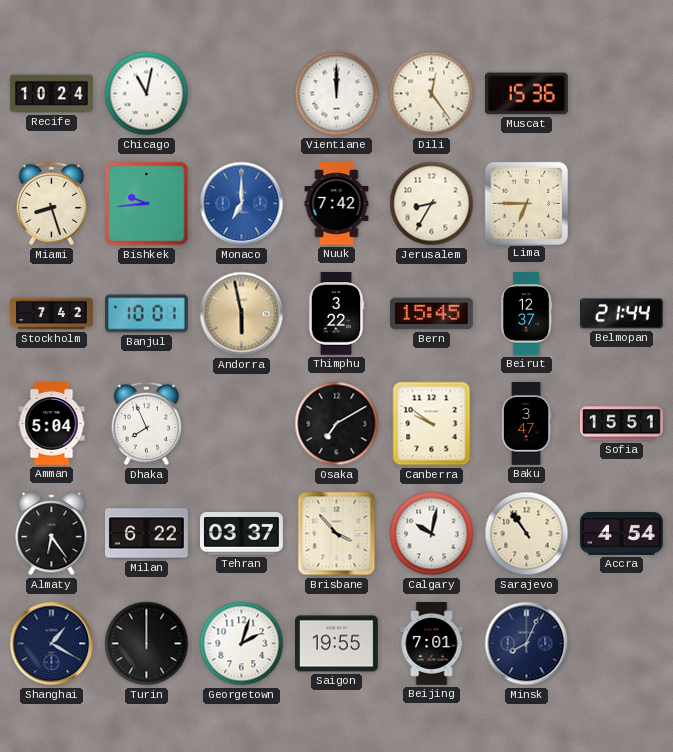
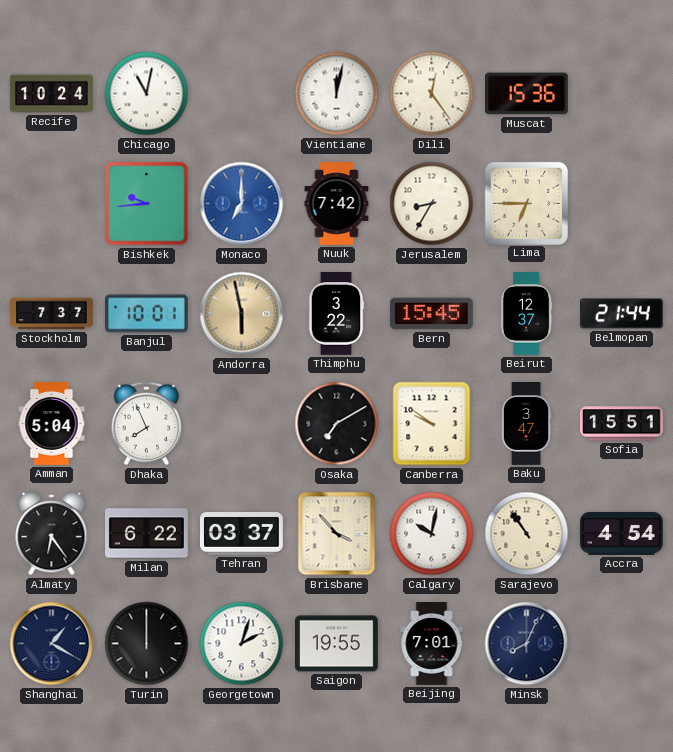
Vientiane: 12:00 -> 12:02 (337, 94)
Miami: 8:27 -> none (52, 204)
Stockholm: 7:42 -> 7:37 (52, 314)
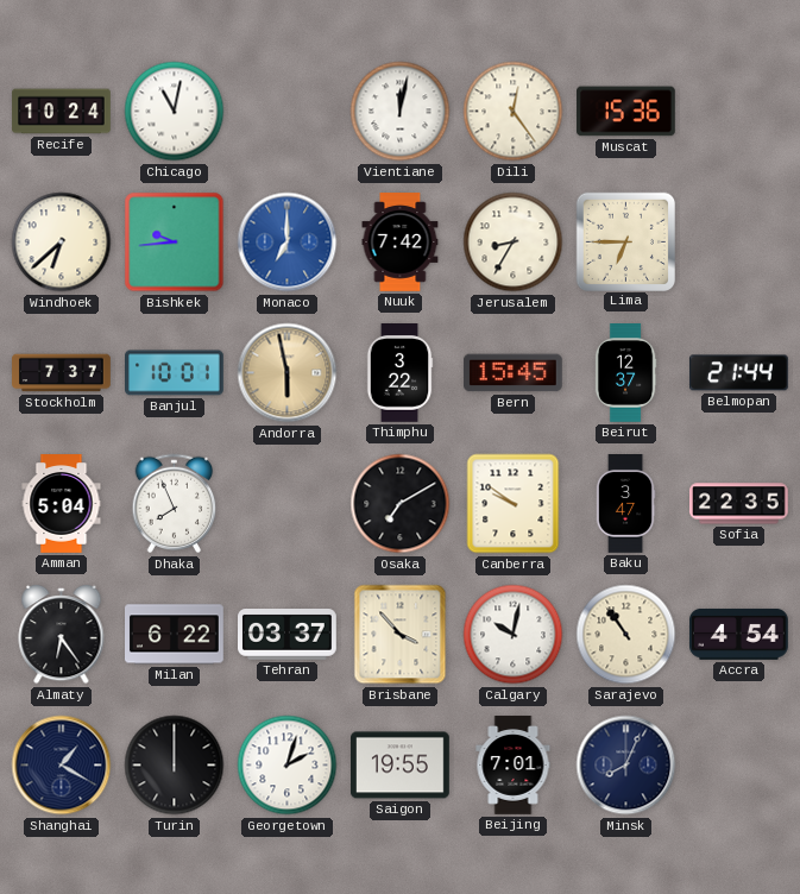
Windhoek: none -> 6:38 (62, 243)
Sofia: 15:51 -> 22:35 (739, 504)
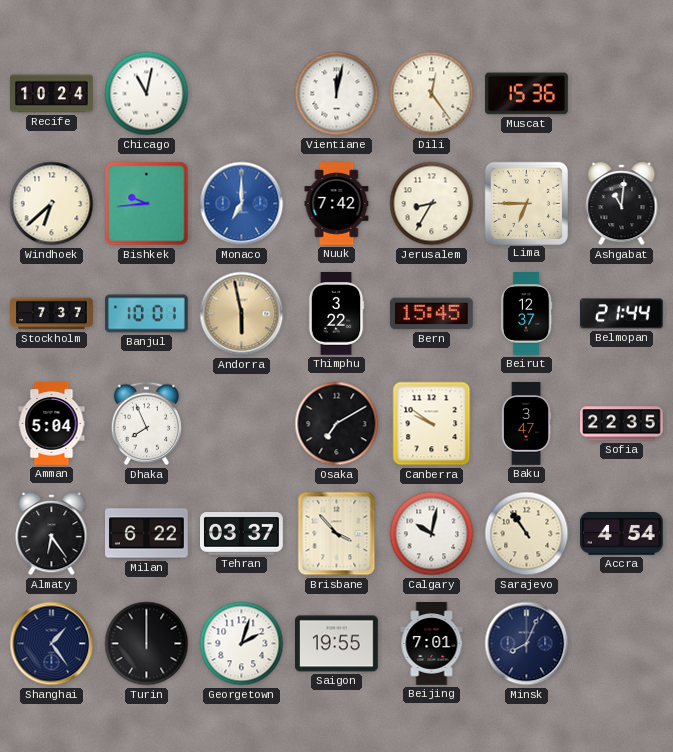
Ashgabat: none -> 11:01 (622, 204)
Shanghai: 1:20 -> 1:24 (52, 644)
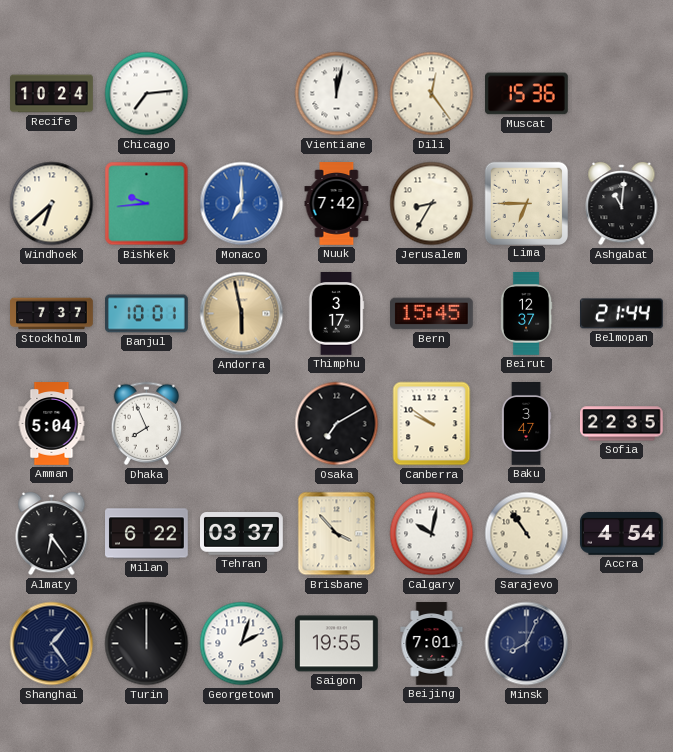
Chicago: 11:02 -> 7:14 (147, 94)
Thimphu: 3:22 -> 3:17 (336, 314)
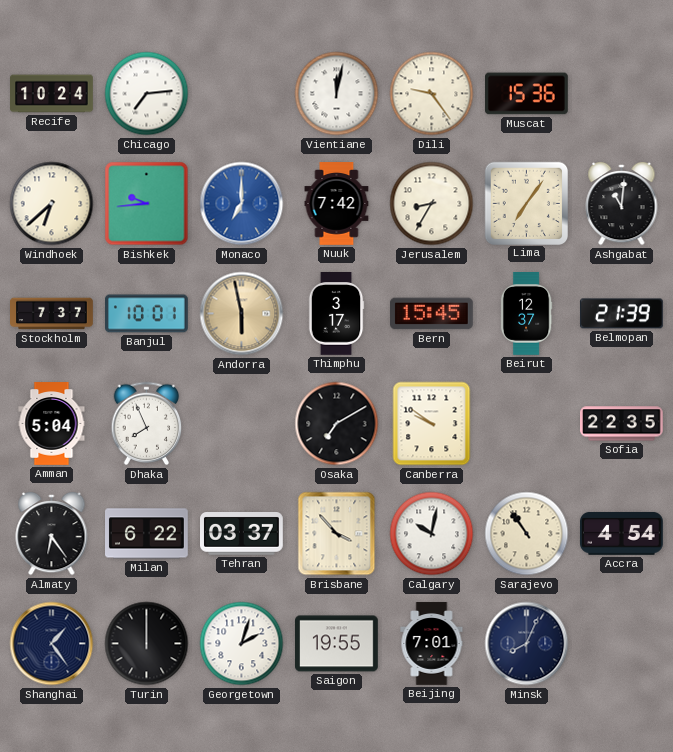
Dili: 12:24 -> 9:24 (432, 94)
Lima: 6:45 -> 7:06 (526, 203)
Belmopan: 21:44 -> 21:39 (622, 314)
Baku: 3:47 -> none (526, 424)
